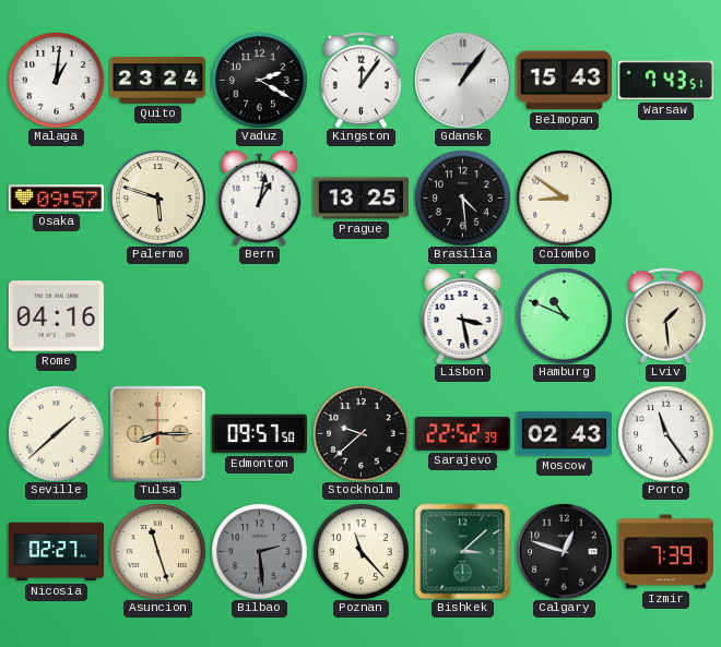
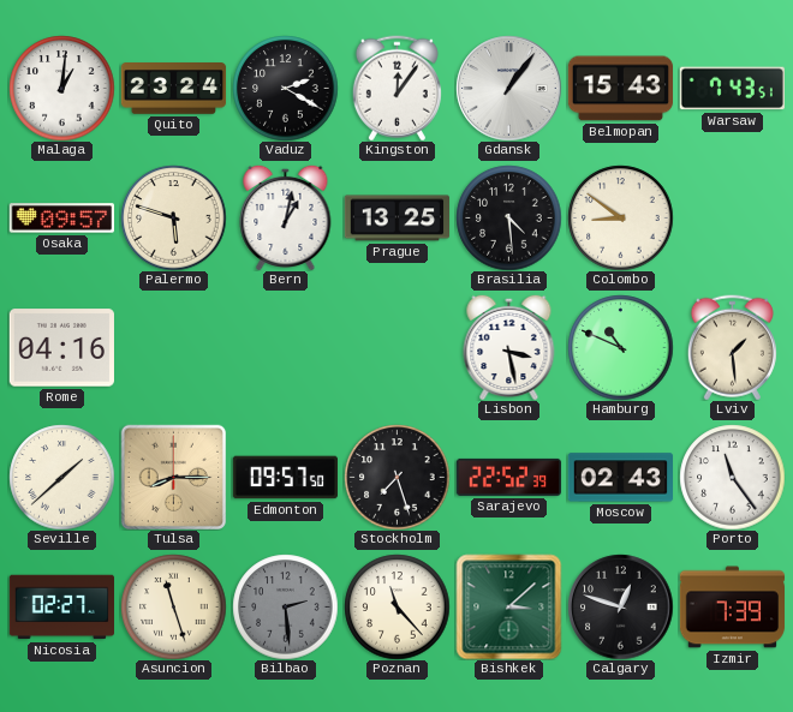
Stockholm: 9:38 -> 7:27 (396, 477)
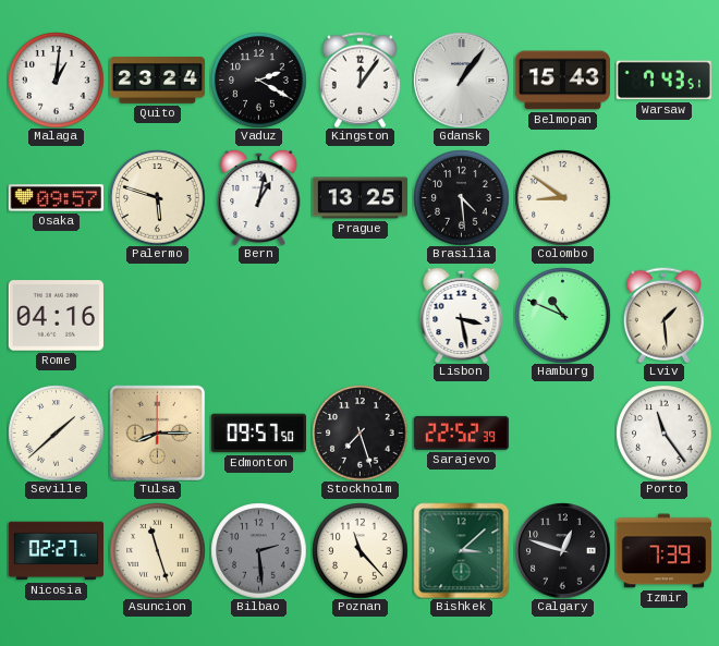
Moscow: 02:43 -> none (620, 478)
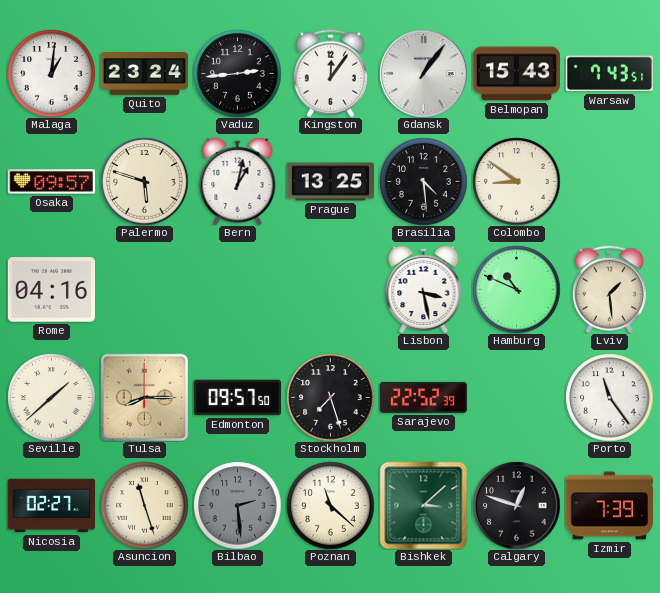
Vaduz: 2:20 -> 2:44 (237, 73)
Poznan: 11:23 -> 11:22 (330, 505)
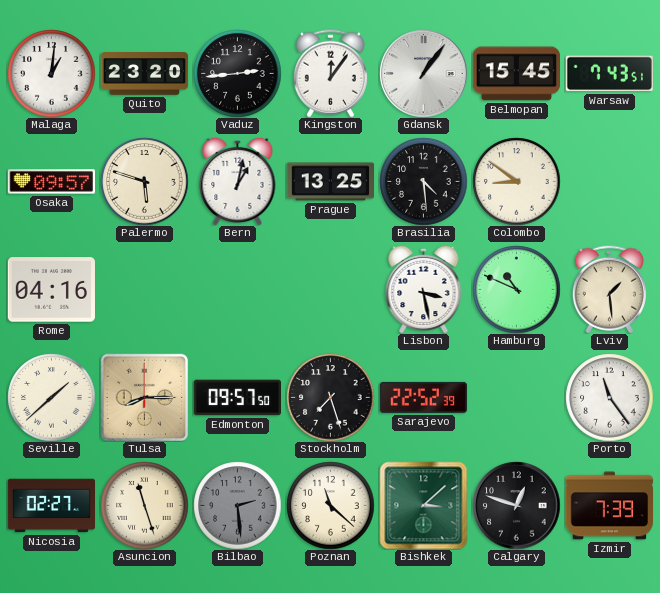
Quito: 23:24 -> 23:20 (144, 74)
Belmopan: 15:43 -> 15:45 (516, 74)
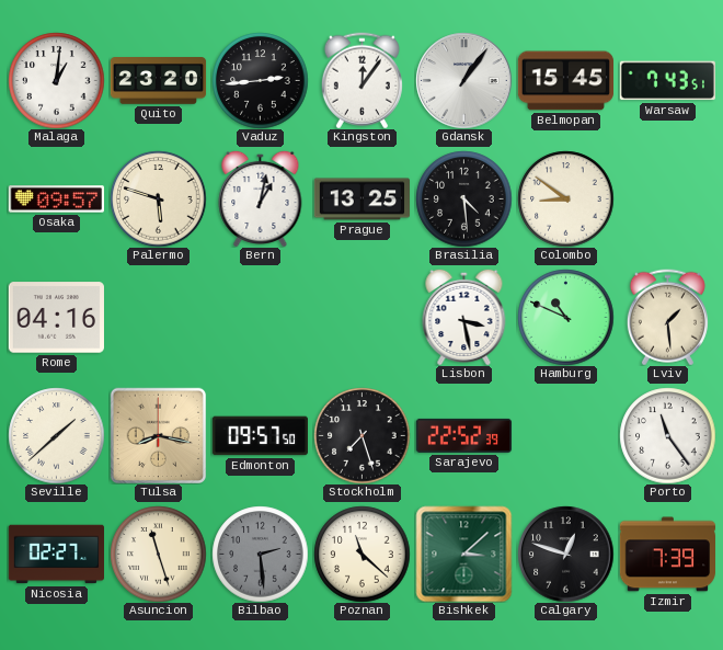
Tulsa: 8:15 -> 8:17 (158, 435)
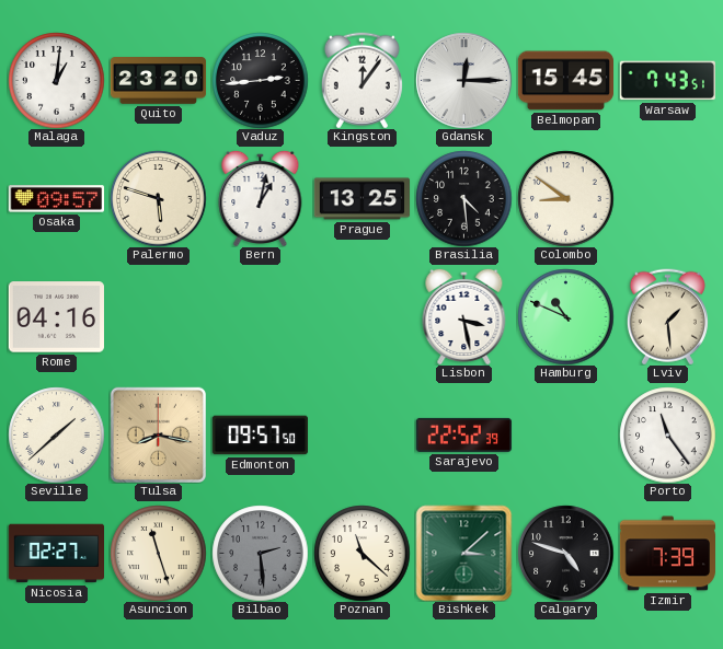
Gdansk: 1:06 -> 12:15 (463, 80)
Stockholm: 7:27 -> none (361, 435)
Calgary: 12:48 -> 4:48 (565, 553)
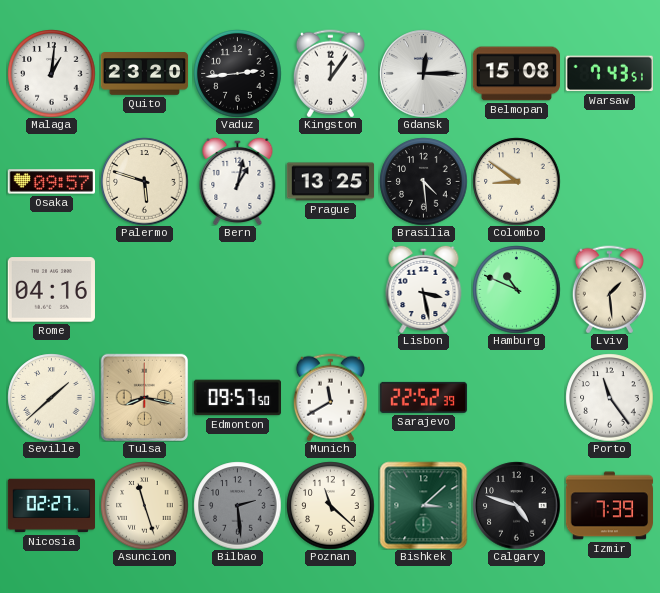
Belmopan: 15:45 -> 15:08 (516, 74)
Munich: none -> 11:40 (330, 397)
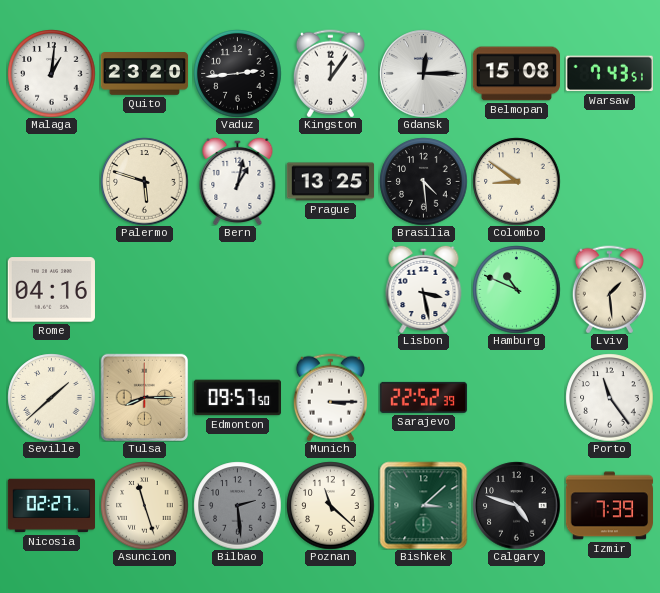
Osaka: 09:57 -> none (51, 182)
Tulsa: 8:17 -> 8:15 (144, 397)
Munich: 11:40 -> 3:15 (330, 397)
